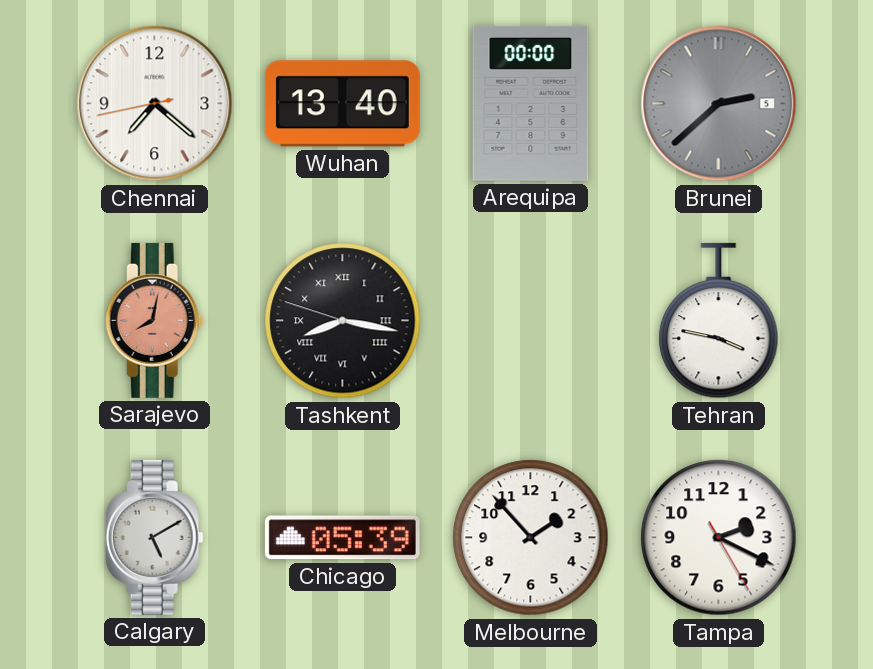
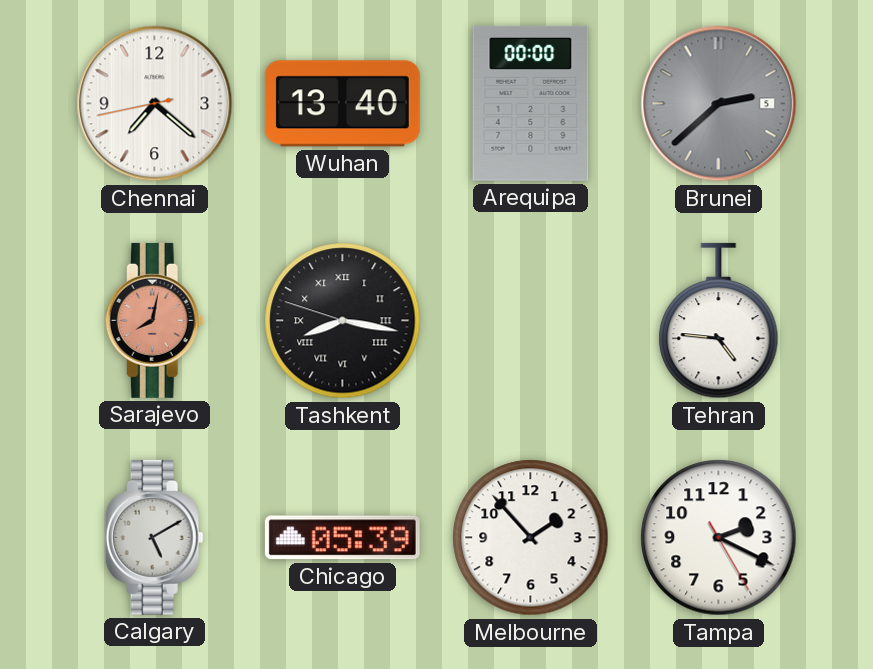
Tehran: 3:47 -> 4:46 (719, 321)
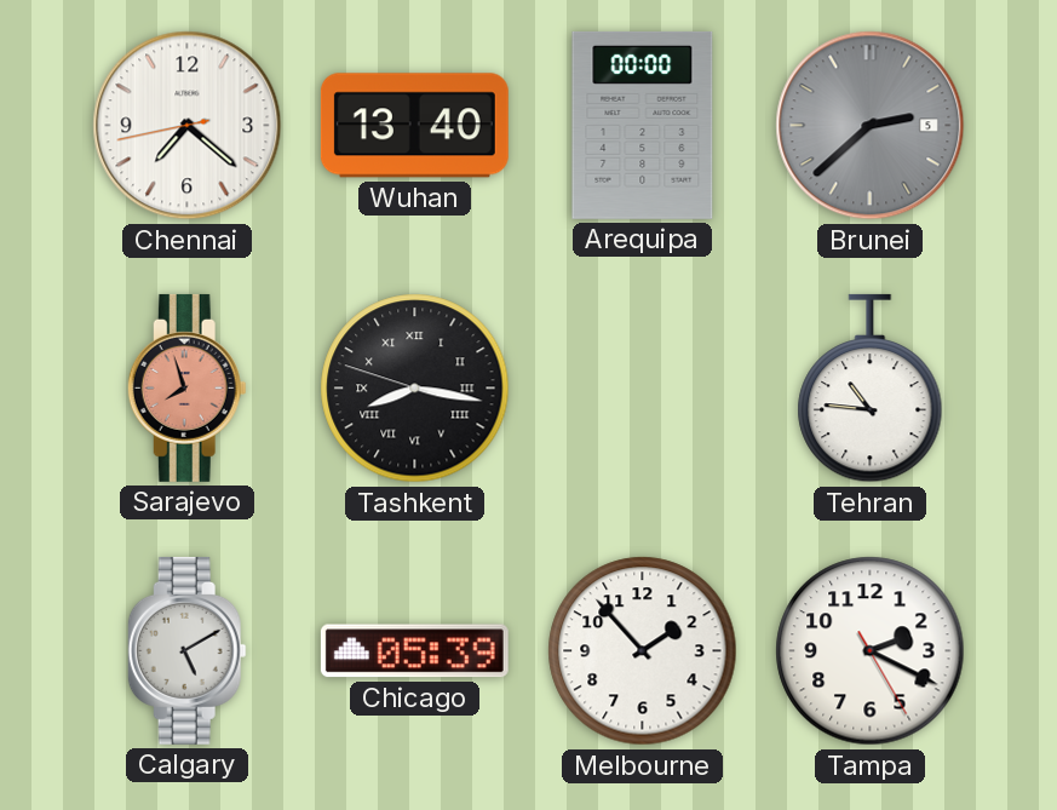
Sarajevo: 8:02 -> 7:57 (186, 387)
Tehran: 4:46 -> 10:46 (871, 389)
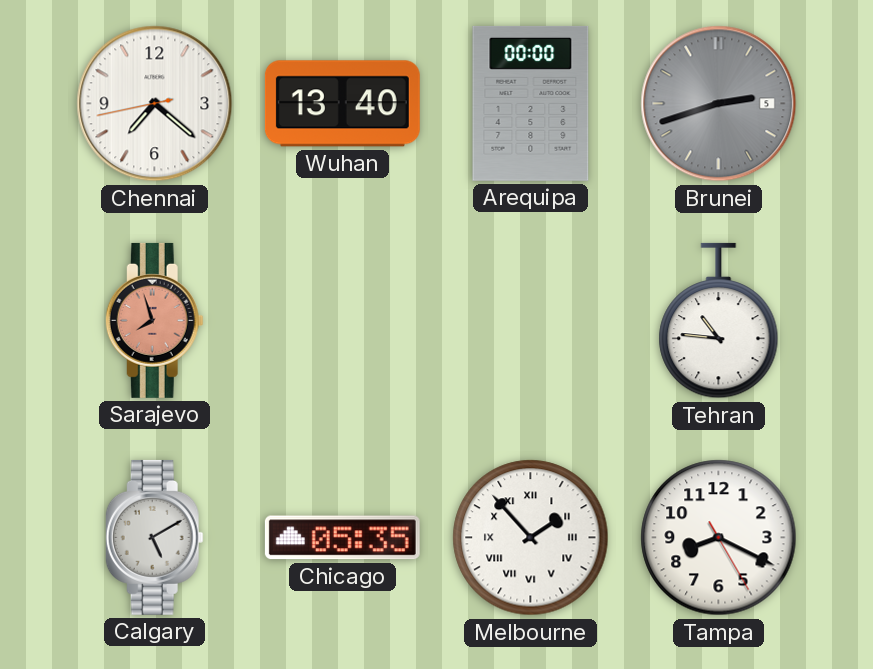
Brunei: 2:38 -> 2:42 (719, 104)
Tashkent: 8:16 -> none (415, 389)
Chicago: 05:39 -> 05:35 (342, 538)
Melbourne numerals: Arabic -> Roman (531, 538)
Tampa: 2:19 -> 8:19 (719, 538)
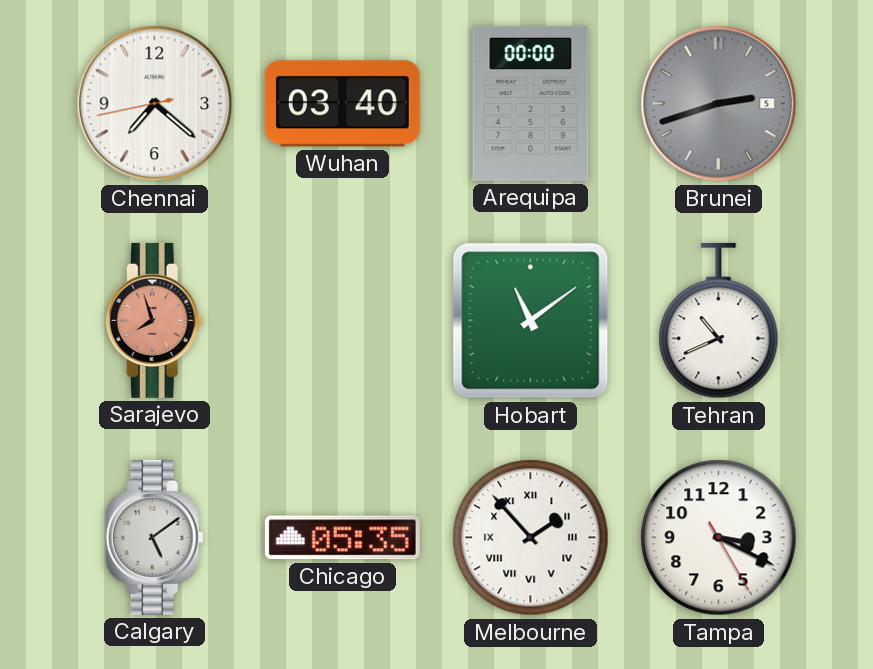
Wuhan: 13:40 -> 03:40 (342, 104)
Hobart: none -> 11:09 (531, 321)
Tehran: 10:46 -> 10:41 (719, 321)
Calgary: 5:10 -> 5:09 (154, 537)
Tampa: 8:19 -> 3:19 (719, 538)
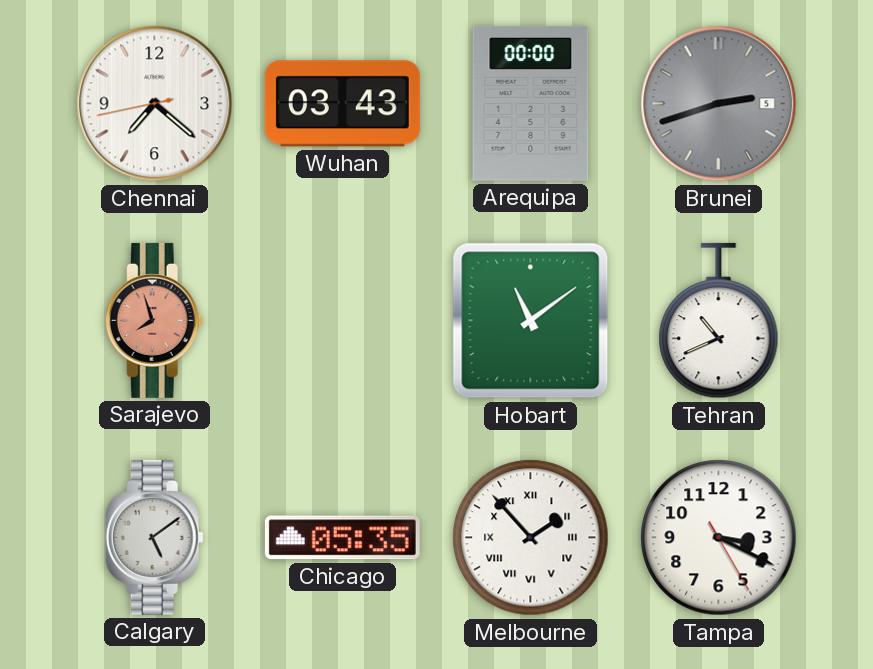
Wuhan: 03:40 -> 03:43 (342, 104)
